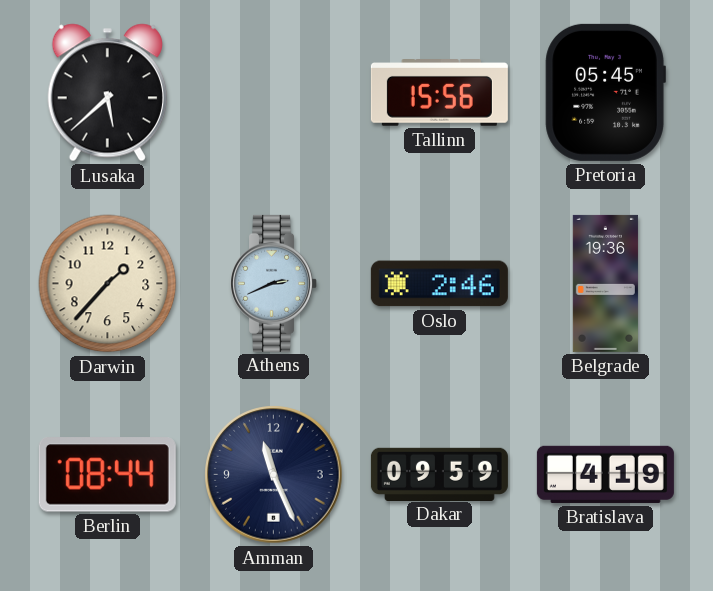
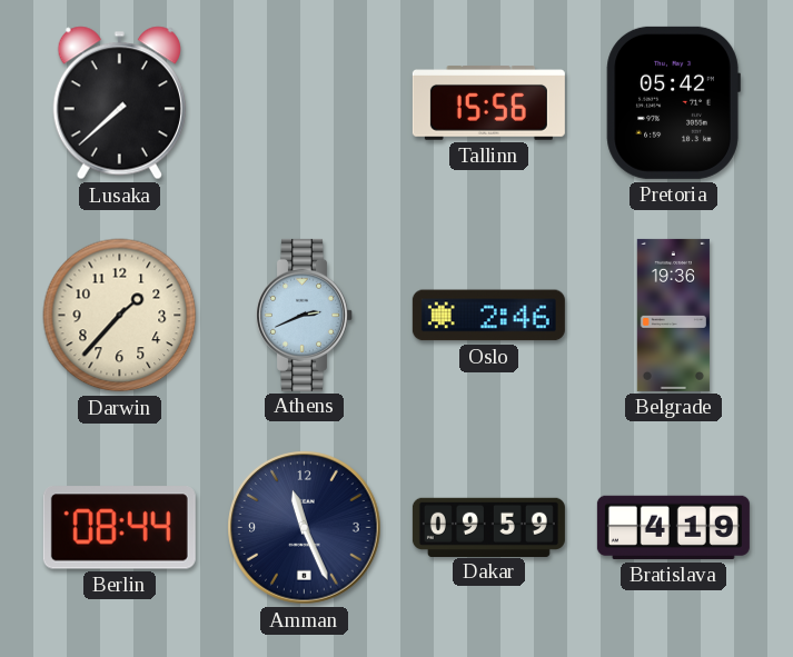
Lusaka: 5:38 -> 7:38 (119, 103)
Pretoria: 05:45 -> 05:42 (673, 102)
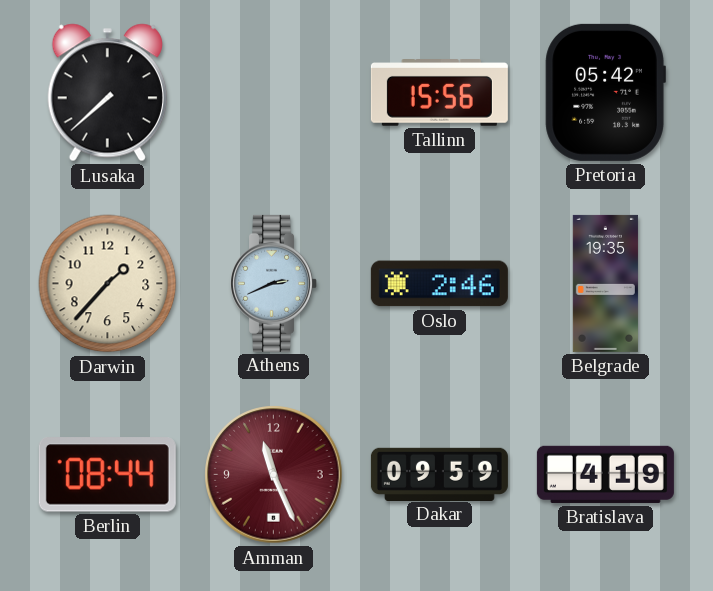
Belgrade: 19:36 -> 19:35 (605, 283)
Amman dial: navy -> burgundy (274, 475)
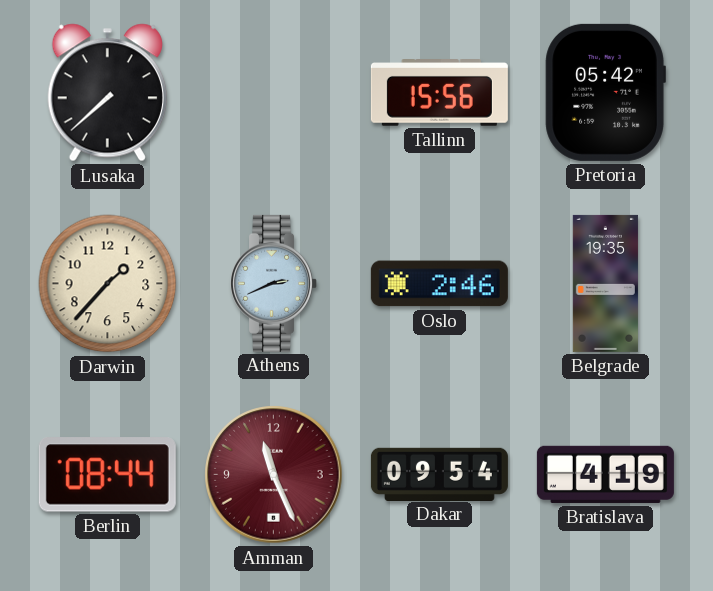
Dakar: 09:59 -> 09:54 (439, 474)
